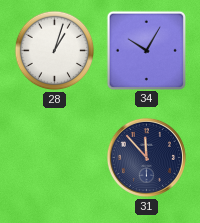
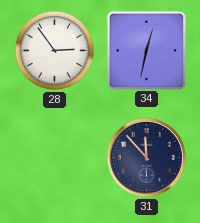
28: 1:03 -> 2:54 (55, 51)
34: 10:05 -> 12:32 (146, 50)
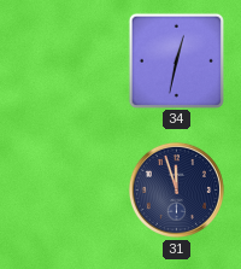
28: 2:54 -> none (55, 51)
31: 11:53 -> 11:57 (176, 189)
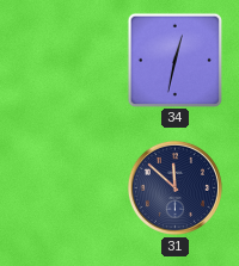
31: 11:57 -> 11:52 (174, 187)
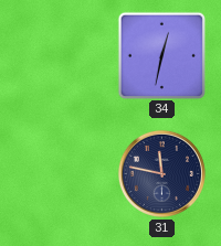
31: 11:52 -> 11:47 (161, 173)
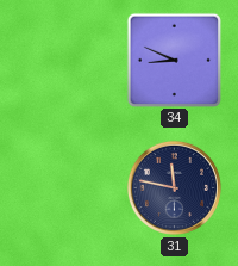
34: 12:32 -> 8:49 (174, 60)
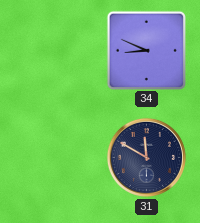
31: 11:47 -> 11:50 (146, 157)
